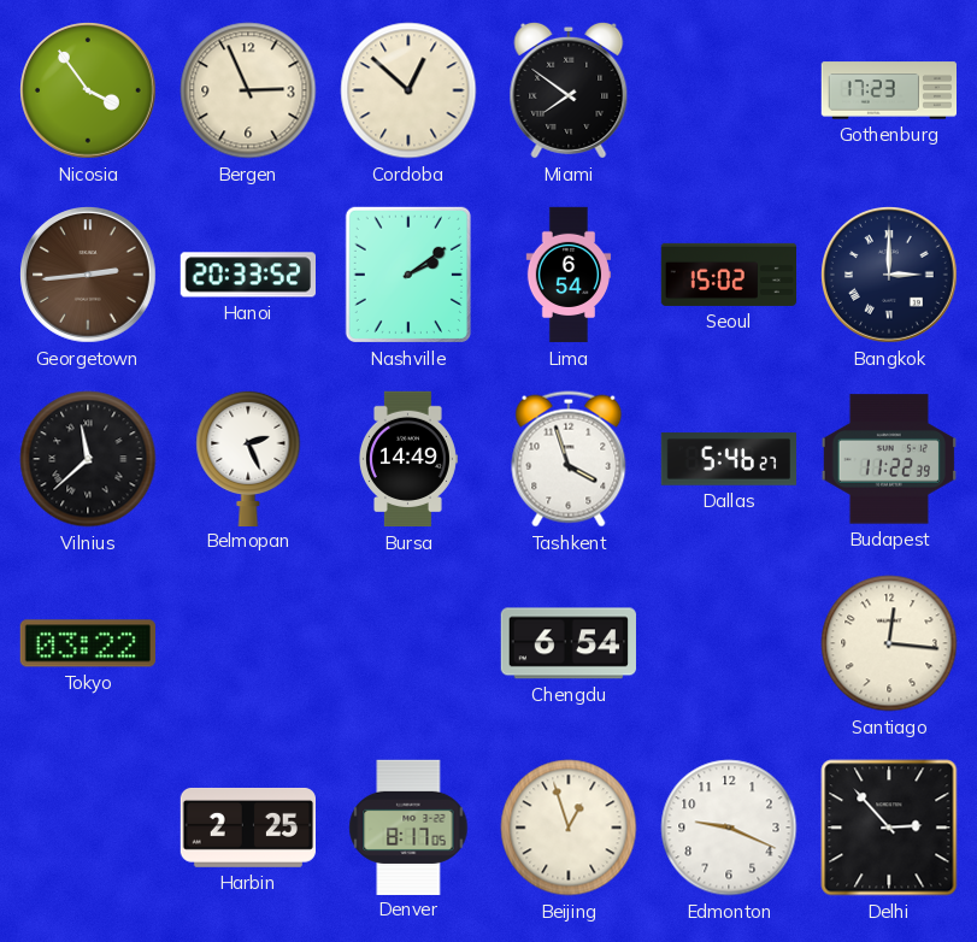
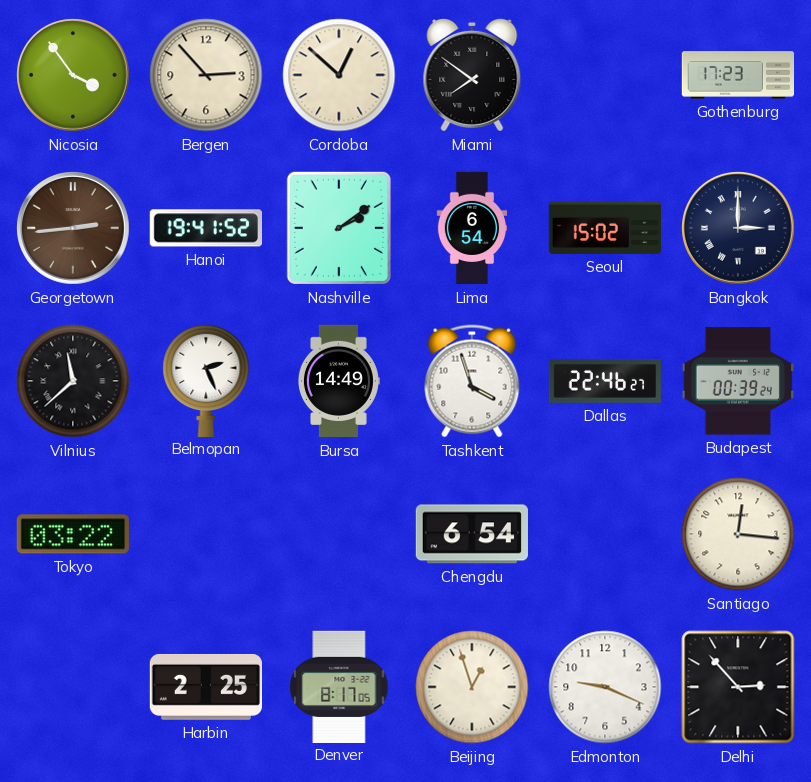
Bergen: 2:56 -> 2:53 (206, 75)
Hanoi: 20:33 -> 19:41 (205, 228)
Dallas: 5:46 -> 22:46 (604, 381)
Budapest: 11:22 -> 00:39 (738, 381)
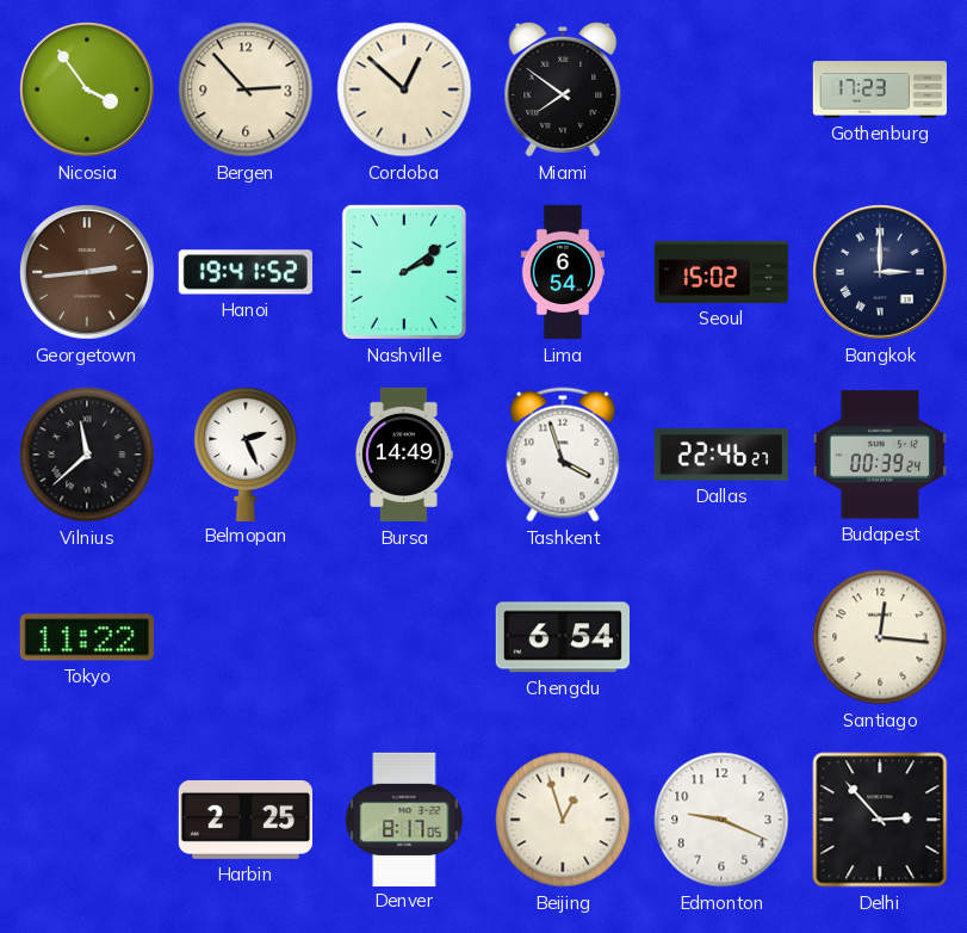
Tokyo: 03:22 -> 11:22 (87, 637)
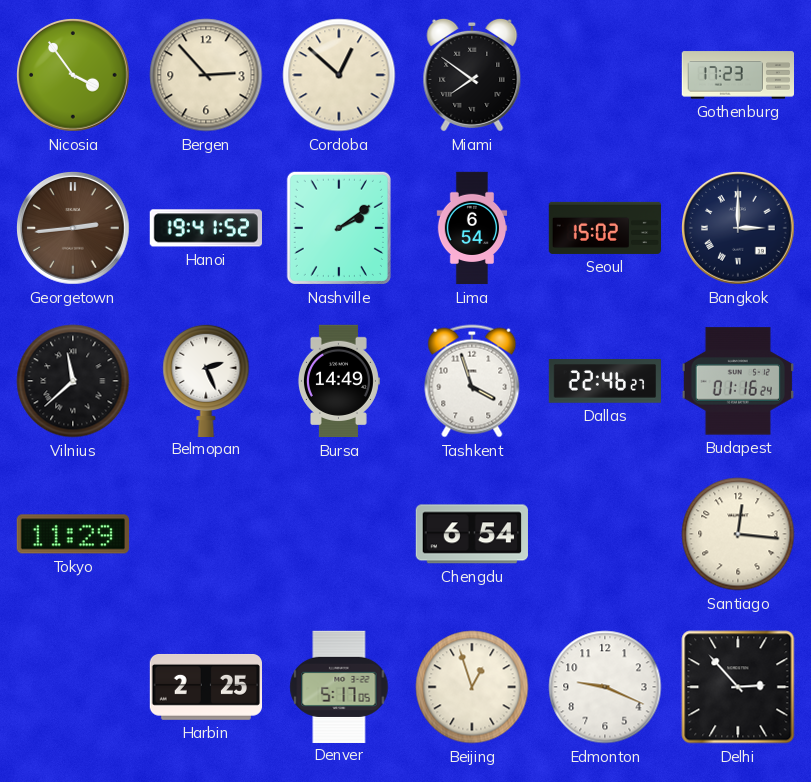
Budapest: 00:39 -> 01:16 (738, 381)
Tokyo: 11:22 -> 11:29 (73, 534)
Denver: 8:17 -> 5:17 (339, 686)
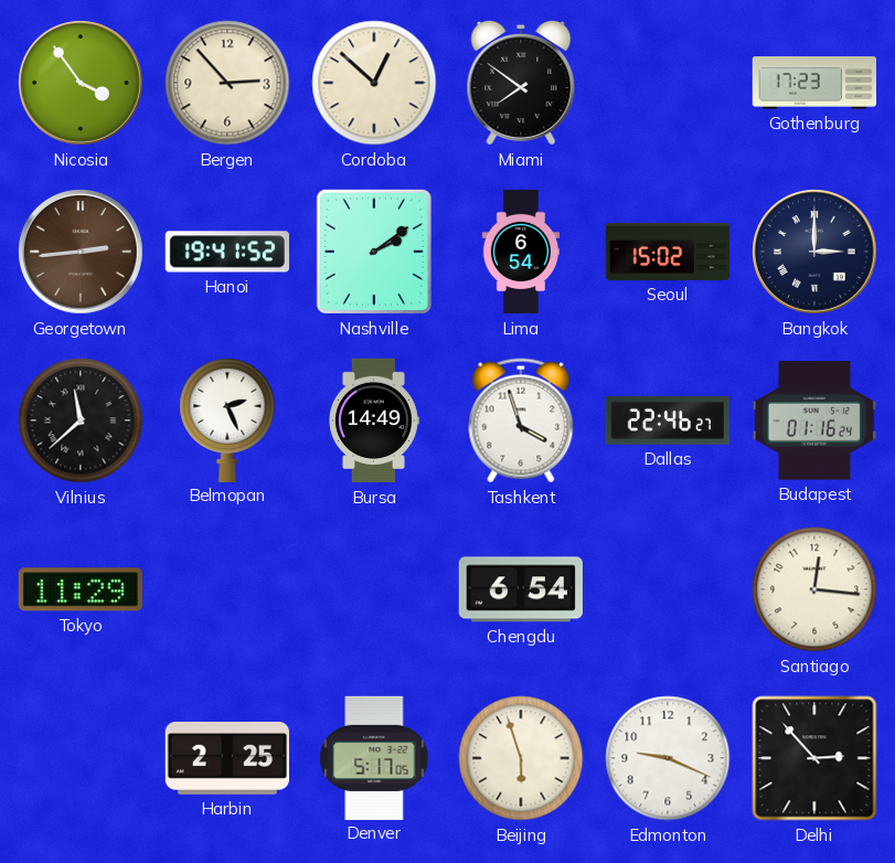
Beijing: 12:57 -> 5:57 (521, 758)
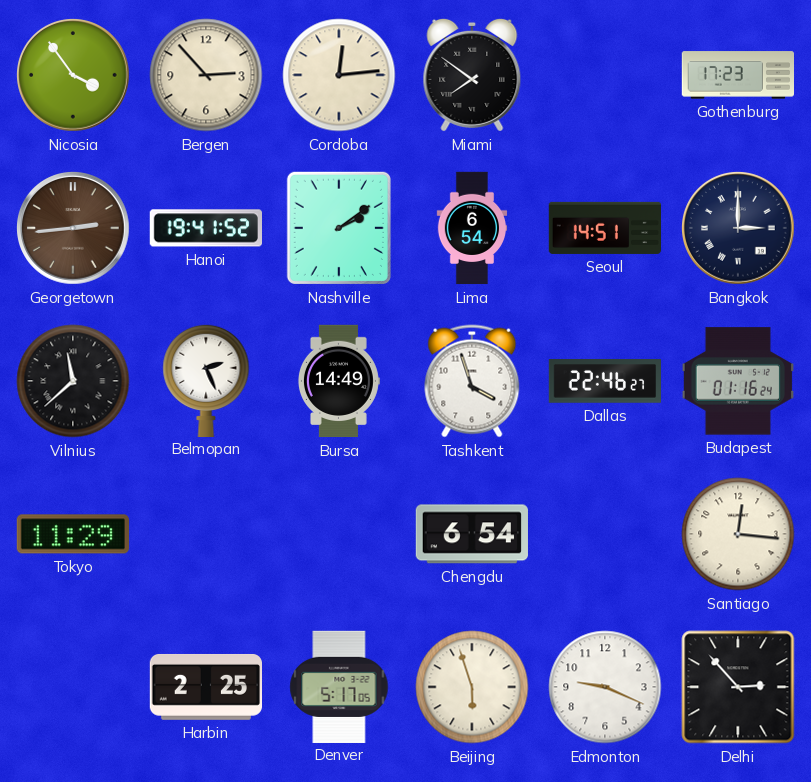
Cordoba: 12:52 -> 12:14 (339, 75)
Seoul: 15:02 -> 14:51 (605, 228)
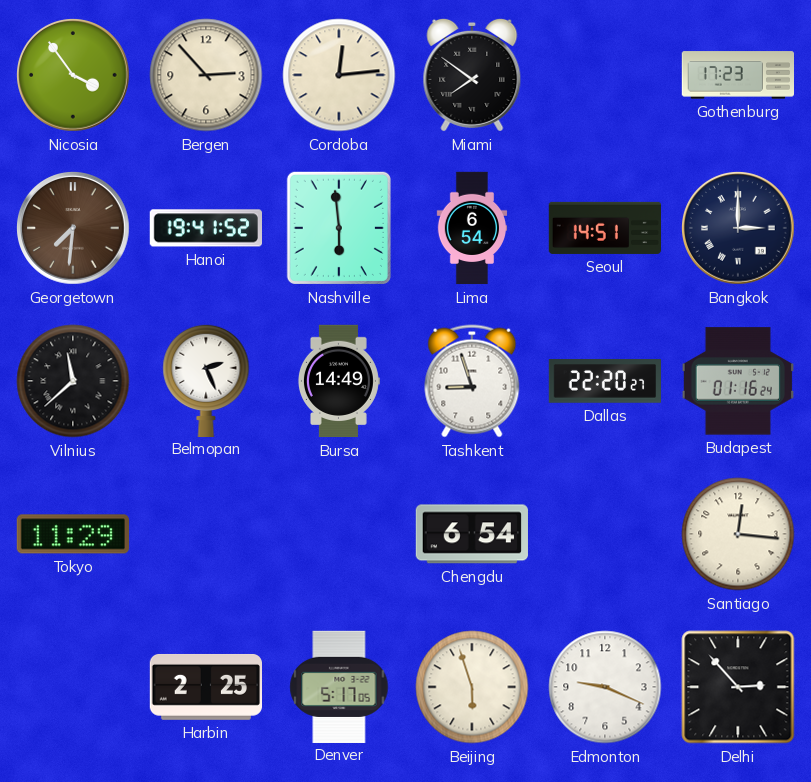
Georgetown: 2:44 -> 7:31 (74, 229)
Nashville: 2:09 -> 5:59 (339, 228)
Tashkent: 3:57 -> 8:57 (472, 381)
Dallas: 22:46 -> 22:20 (604, 381)
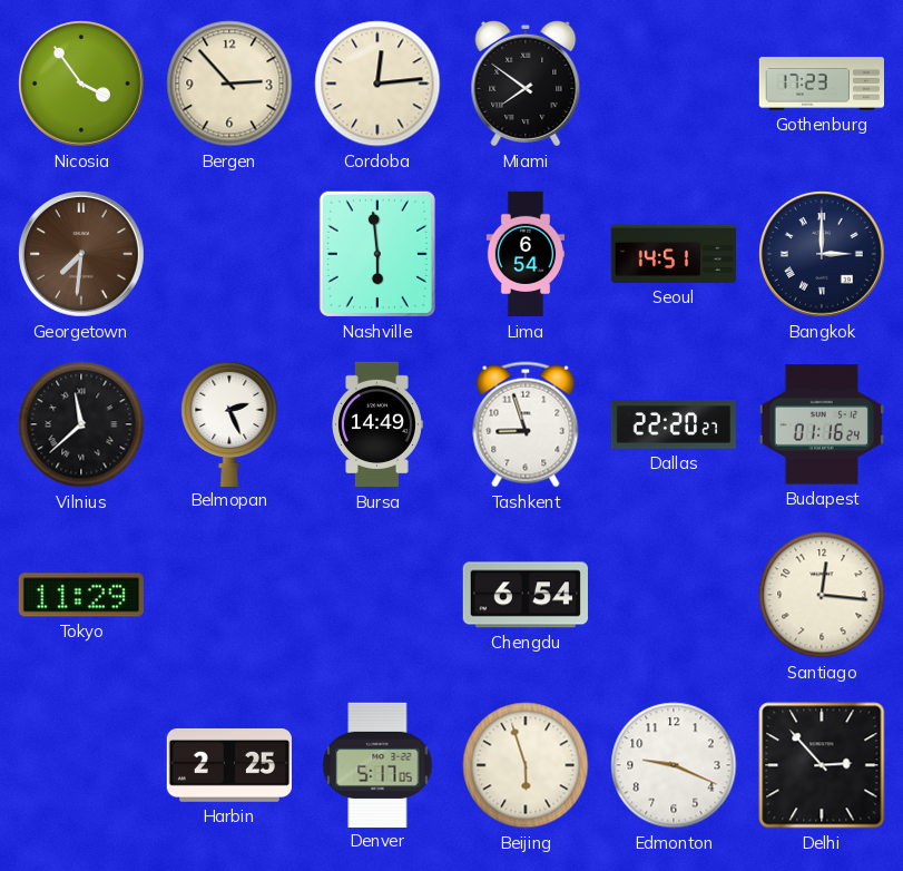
Hanoi: 19:41 -> none (205, 228)
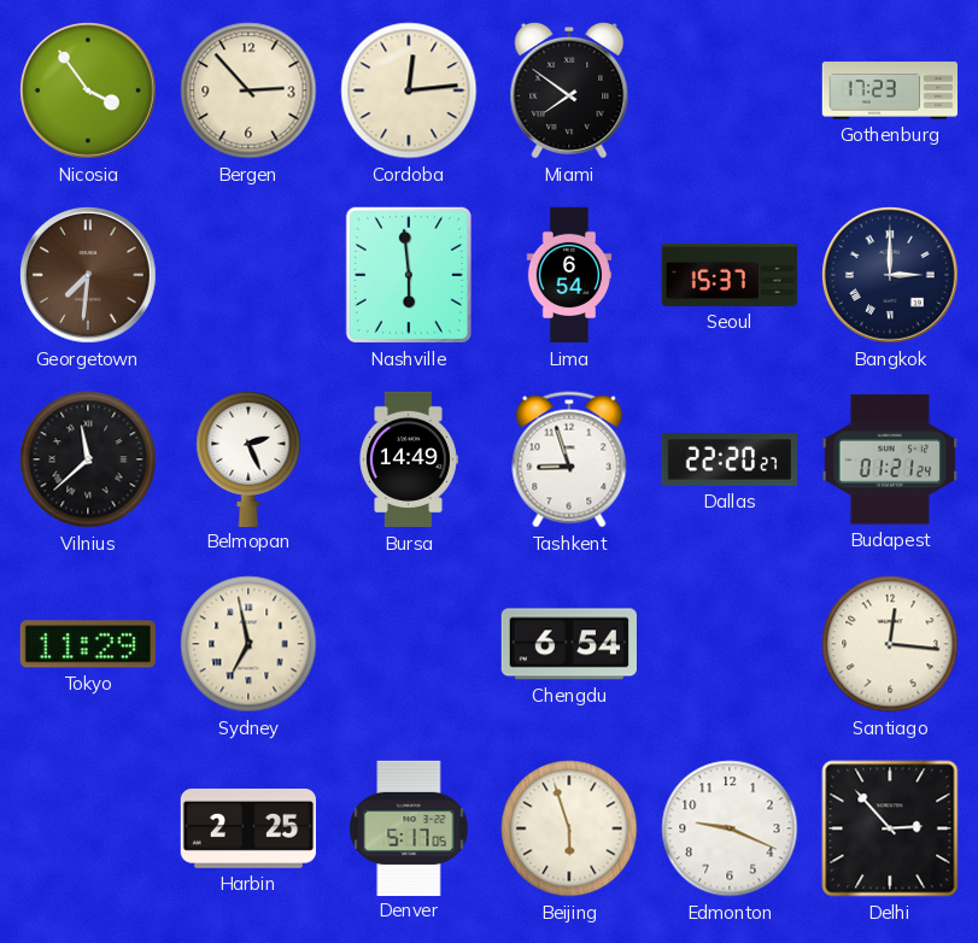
Seoul: 14:51 -> 15:37 (730, 275)
Budapest: 01:16 -> 01:21 (890, 459)
Sydney: none -> 6:58 (248, 644)
